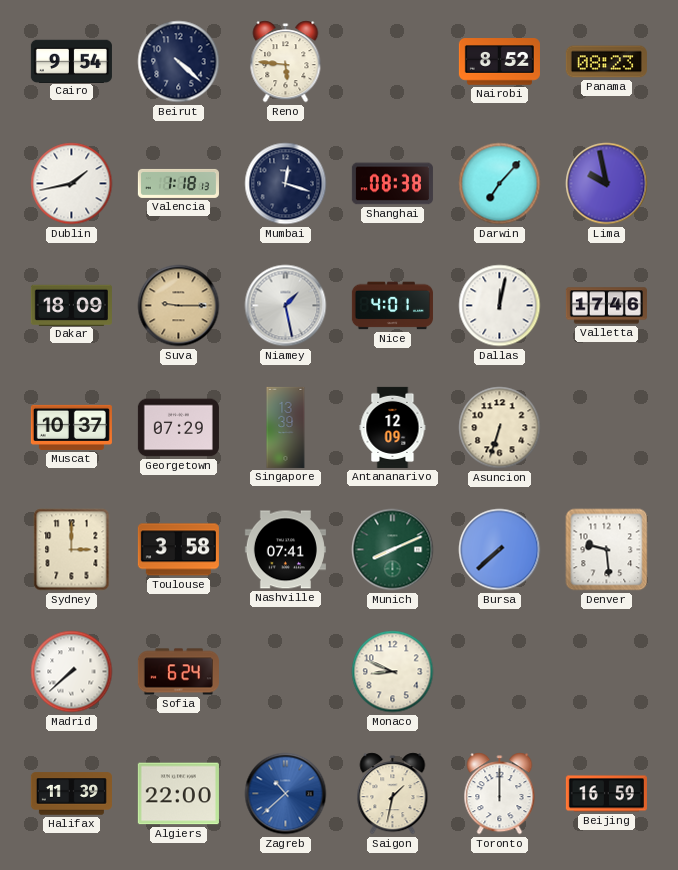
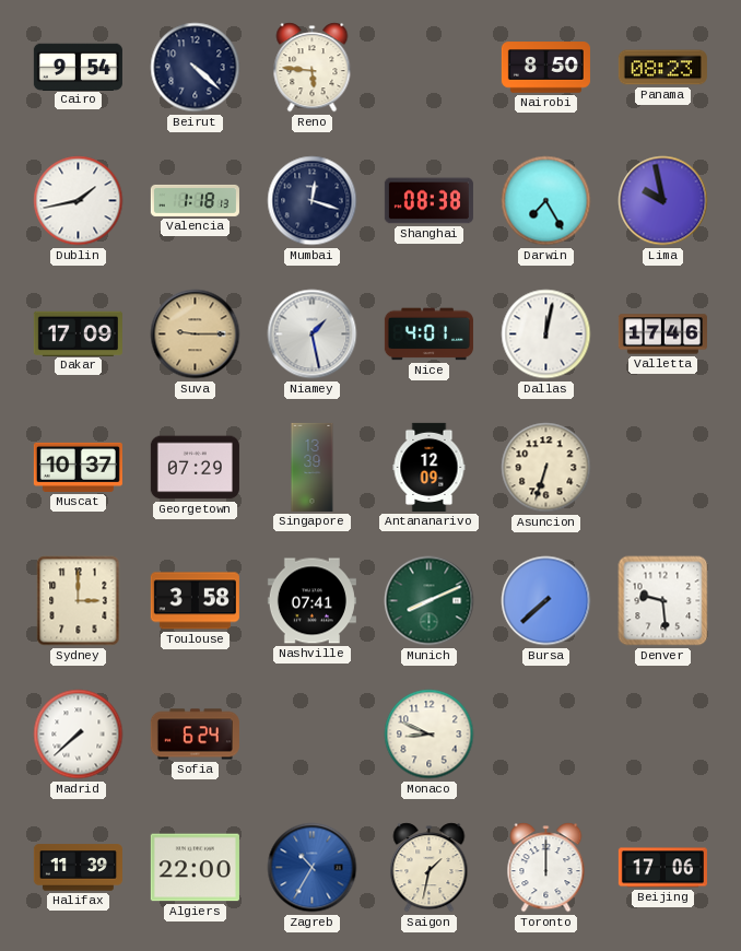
Nairobi: 8:52 -> 8:50 (545, 68)
Darwin: 7:07 -> 7:25 (546, 201)
Dakar: 18:09 -> 17:09 (78, 333)
Zagreb: 10:38 -> 10:35 (313, 868)
Beijing: 16:59 -> 17:06 (662, 868)
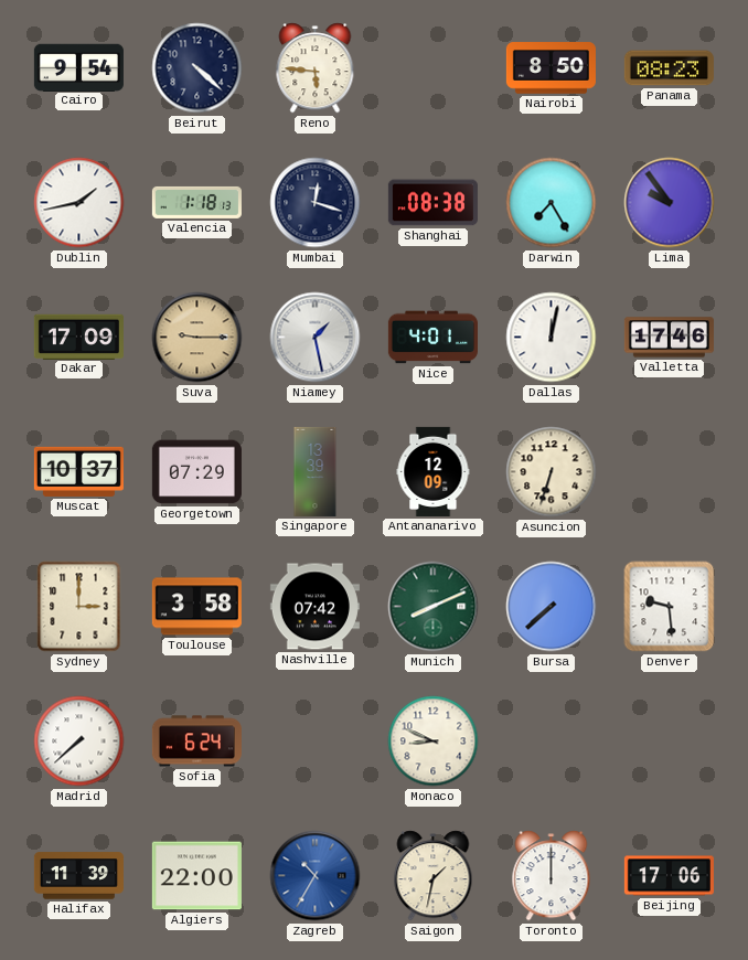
Lima: 9:58 -> 9:54 (670, 203)
Nashville: 07:41 -> 07:42 (314, 607)
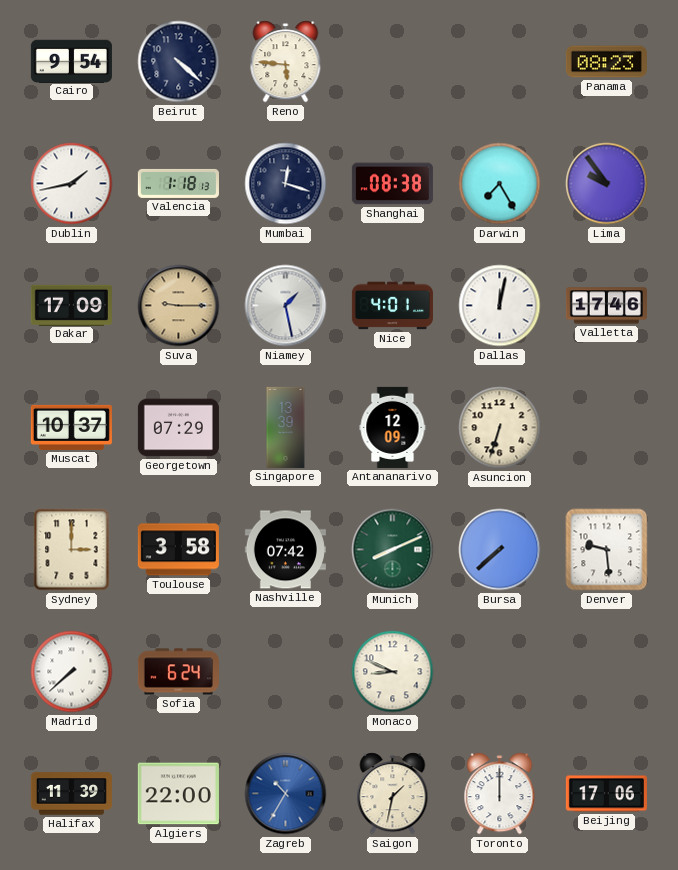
Nairobi: 8:50 -> none (551, 68)
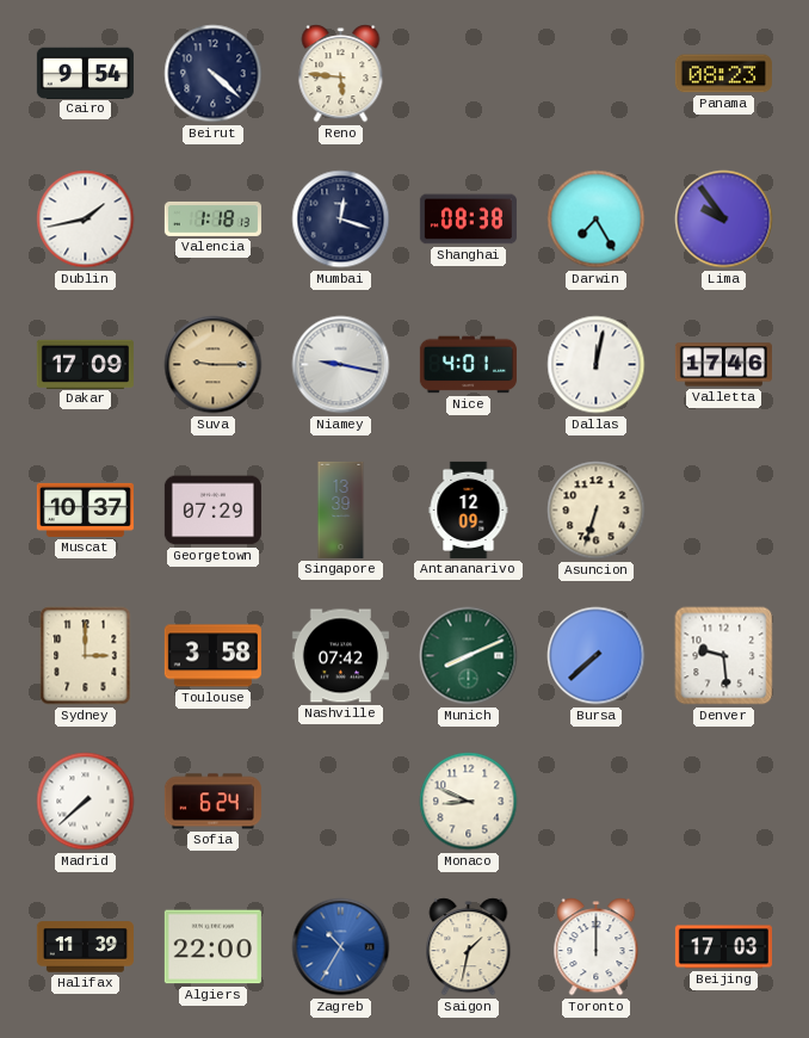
Niamey: 1:28 -> 9:17 (341, 365)
Beijing: 17:06 -> 17:03 (723, 947)
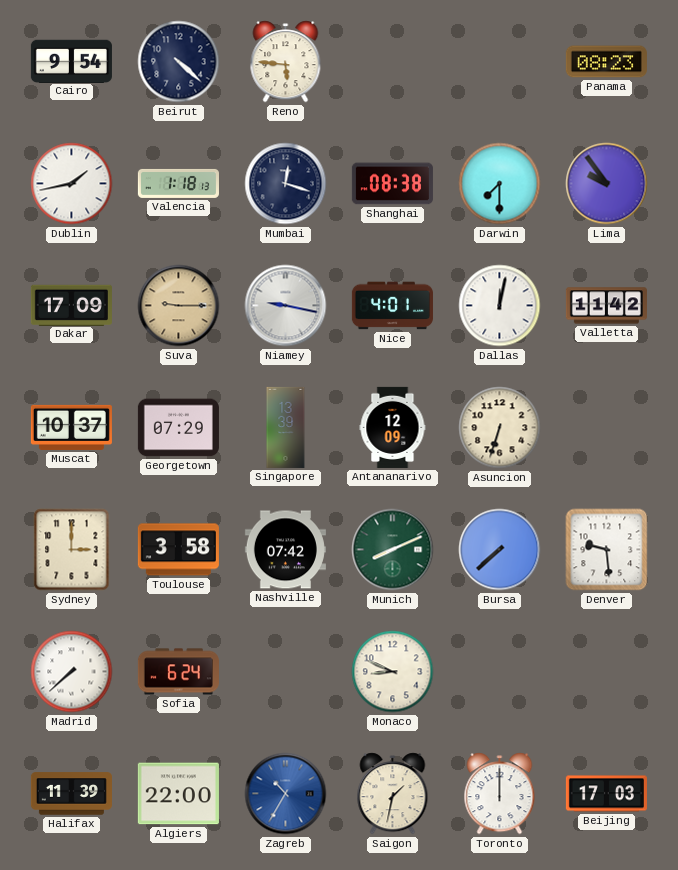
Darwin: 7:25 -> 7:30 (500, 184)
Valletta: 17:46 -> 11:42 (606, 306)
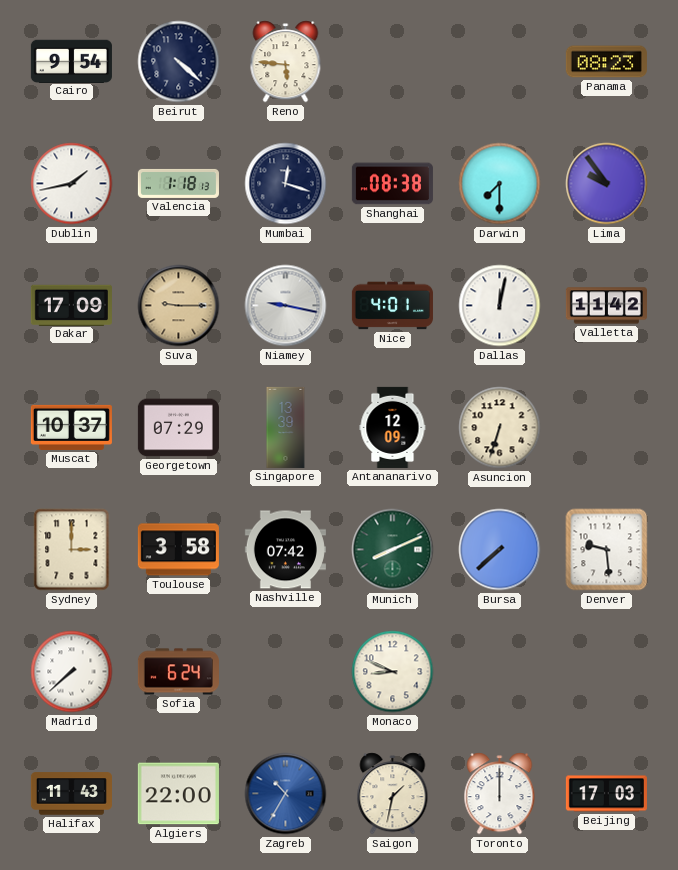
Halifax: 11:39 -> 11:43 (71, 794)
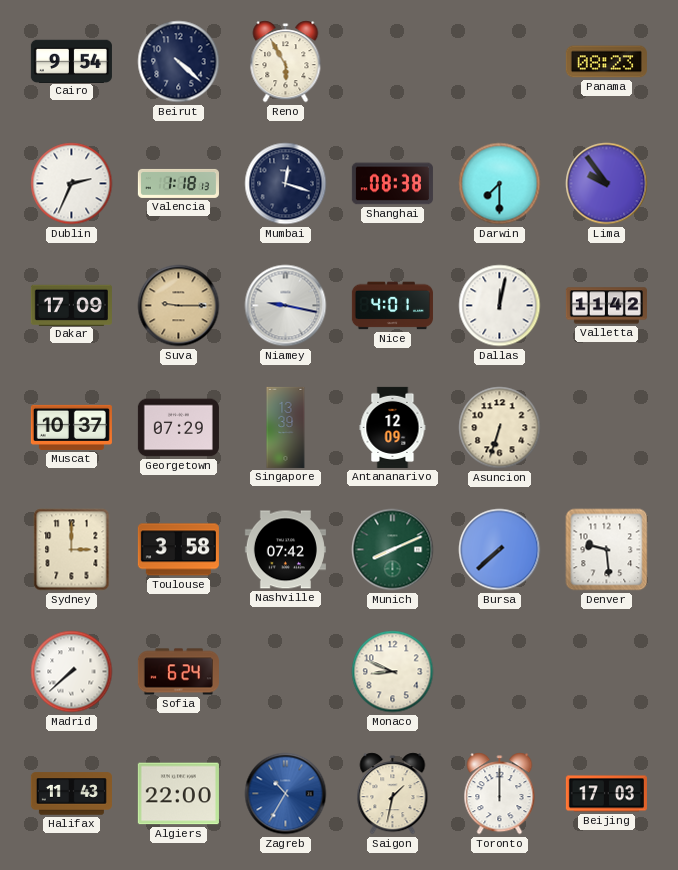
Reno: 5:46 -> 5:55 (286, 62)
Dublin: 1:43 -> 2:34 (72, 184)
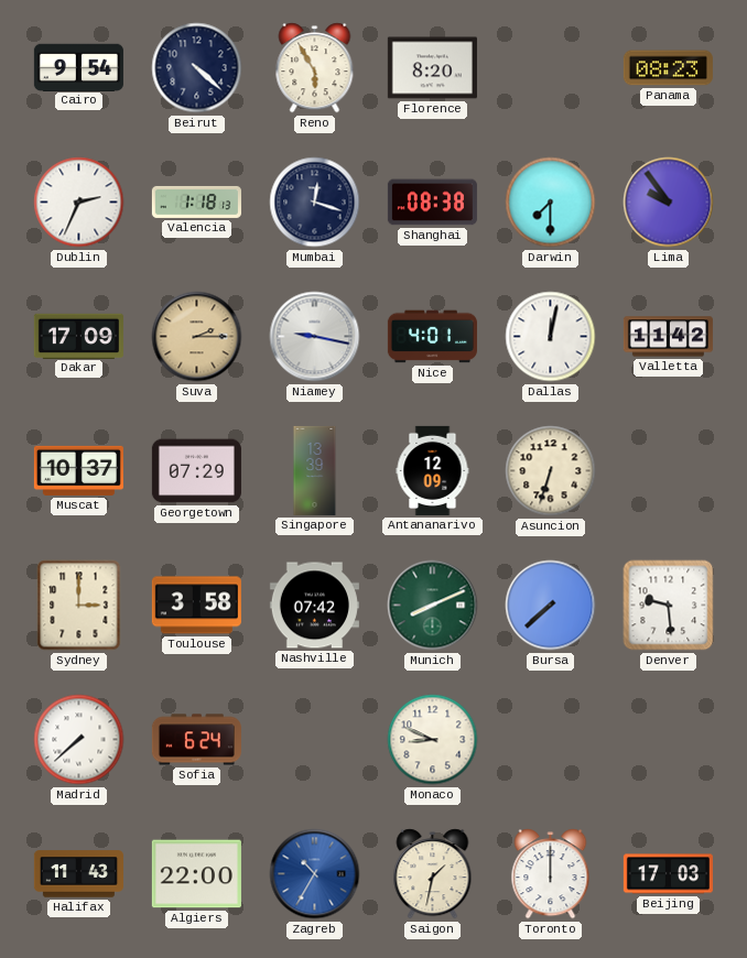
Florence: none -> 8:20 (432, 68)
Suva: 9:15 -> 2:15 (197, 337)
